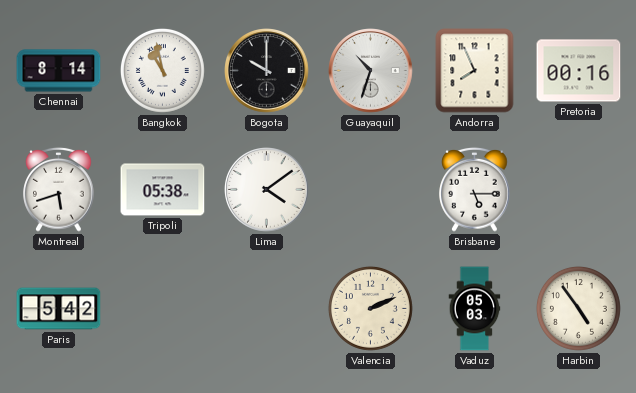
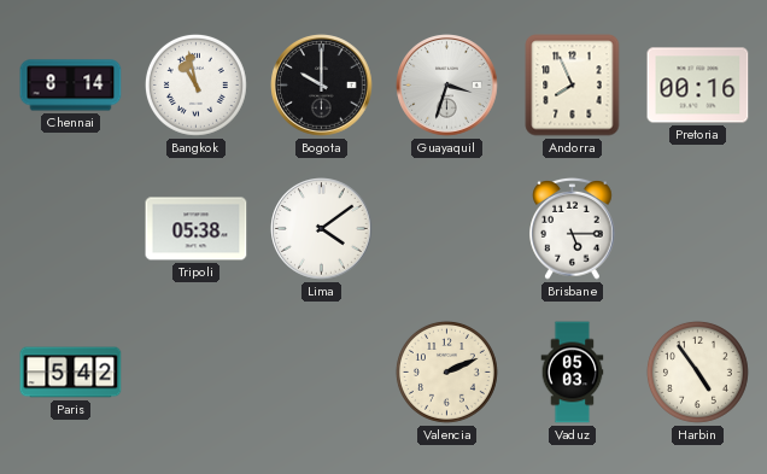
Guayaquil: 10:33 -> 3:33 (447, 86)
Montreal: 5:42 -> none (59, 189)
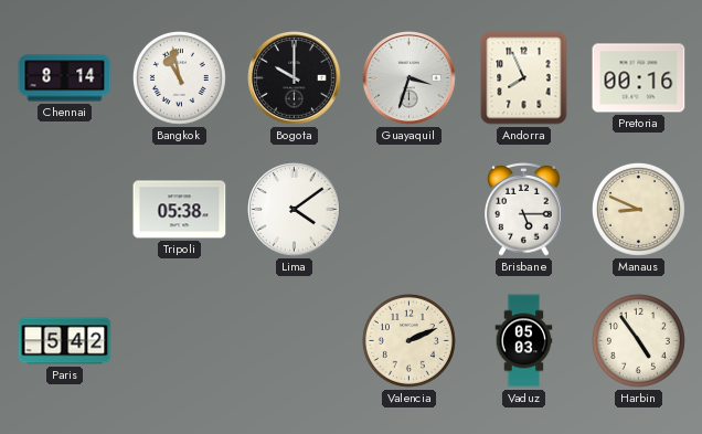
Manaus: none -> 8:49 (638, 209)
